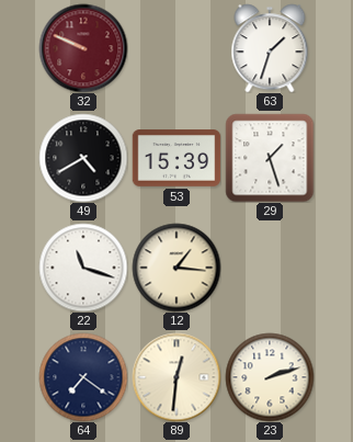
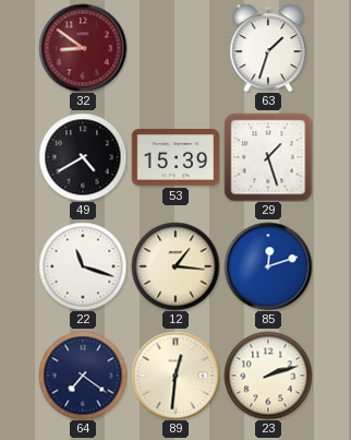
32: 9:49 -> 8:51 (83, 48)
85: none -> 12:12 (268, 266)
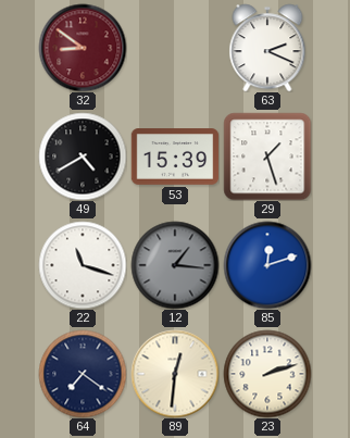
63: 1:33 -> 2:19 (267, 48)
12 dial: cream -> grey (175, 265)
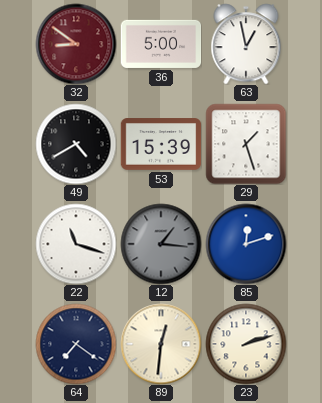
36: none -> 5:00 (161, 44)
63: 2:19 -> 12:58 (246, 44)
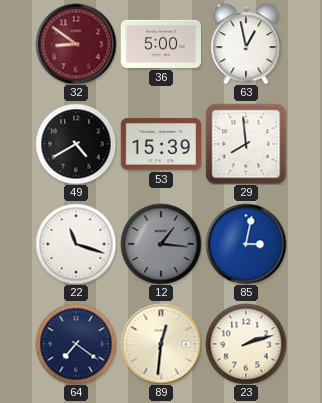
29: 1:27 -> 7:59 (246, 144)
85: 12:12 -> 3:02 (246, 244)
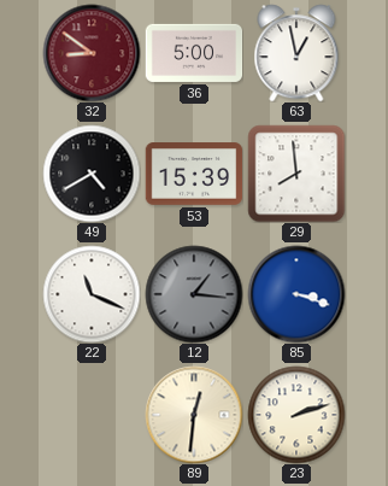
22: 11:18 -> 11:19 (92, 294)
85: 3:02 -> 3:18 (296, 294)
64: 7:21 -> none (76, 344)
